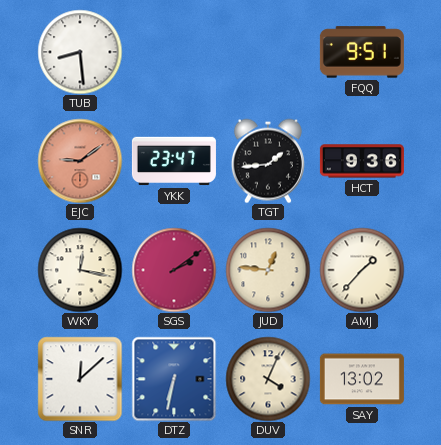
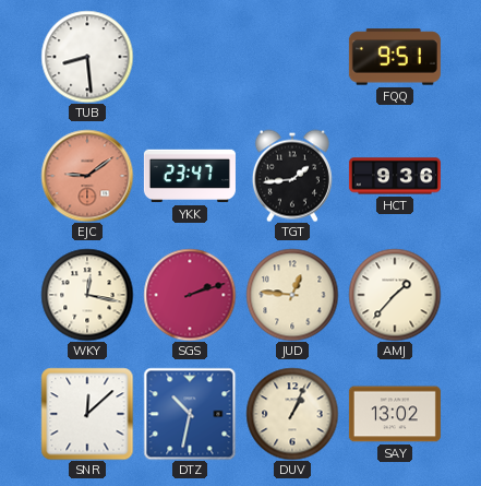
SGS: 2:09 -> 2:12 (190, 295)
DTZ: 6:32 -> 10:32 (190, 414)
DUV: 4:04 -> 1:04 (292, 414)
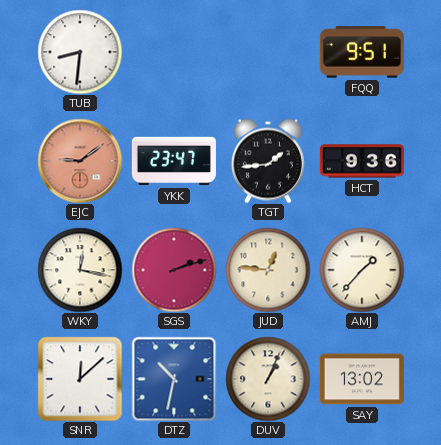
TUB: 8:29 -> 8:31 (80, 52)
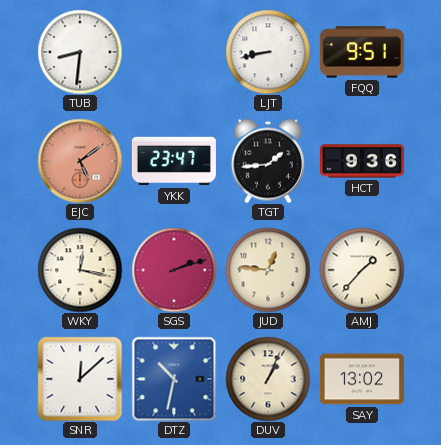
LJT: none -> 8:43 (268, 52)
EJC: 9:09 -> 5:09 (80, 161)
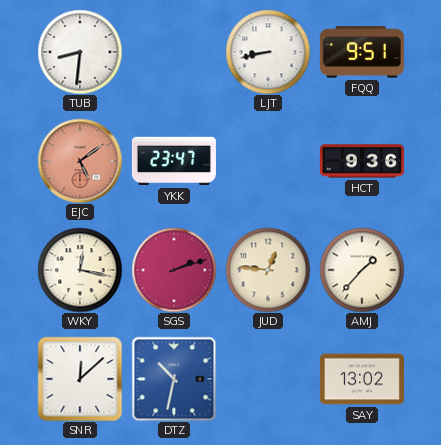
TGT: 1:44 -> none (268, 161)
DUV: 1:04 -> none (268, 379)
